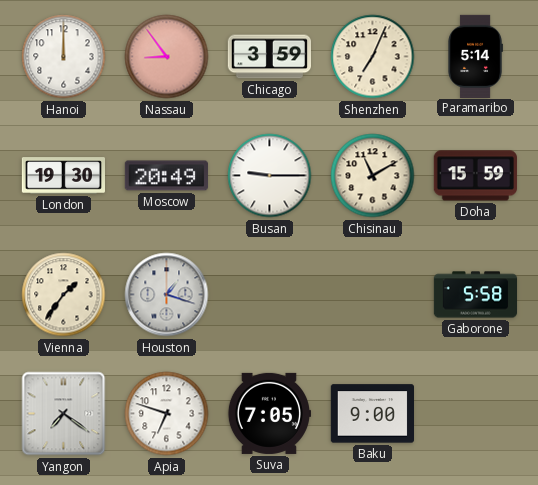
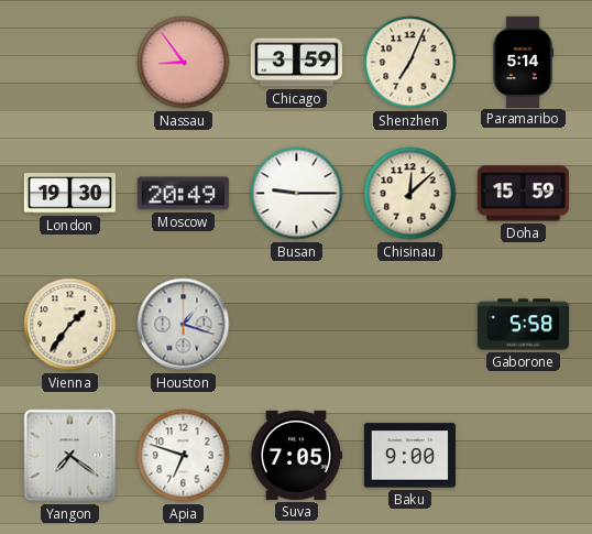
Hanoi: 12:00 -> none (64, 57)
Chisinau: 11:10 -> 12:08 (410, 194)
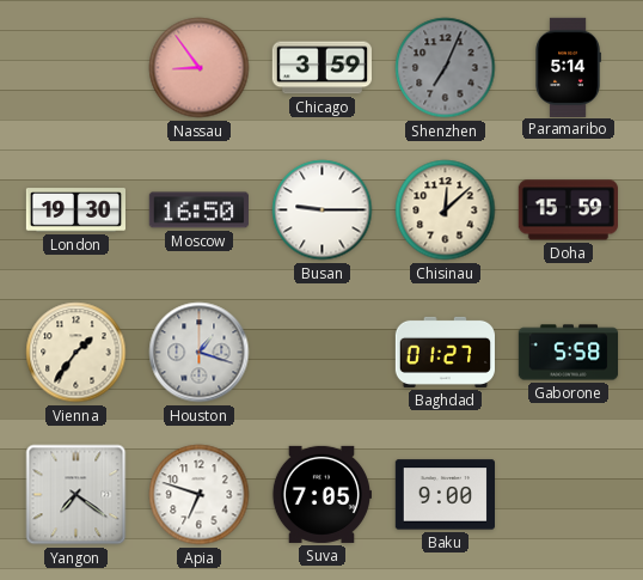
Shenzhen dial: cream -> grey (446, 68)
Moscow: 20:49 -> 16:50 (198, 210)
Baghdad: none -> 01:27 (445, 352)
